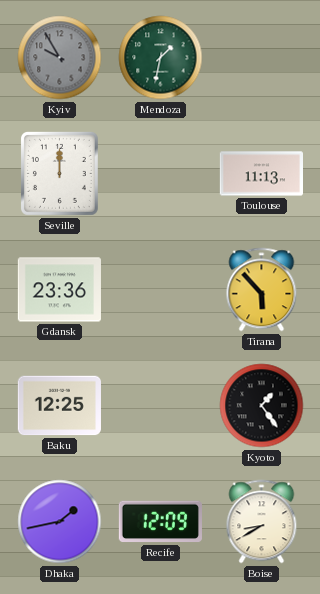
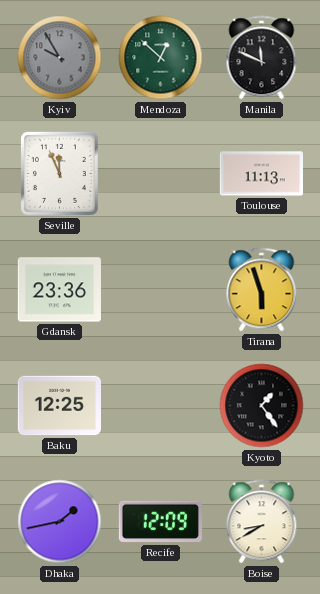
Mendoza: 1:32 -> 12:52 (161, 58)
Manila: none -> 11:49 (262, 58)
Seville: 12:00 -> 11:56 (59, 173)
Tirana: 5:53 -> 5:57 (262, 290)
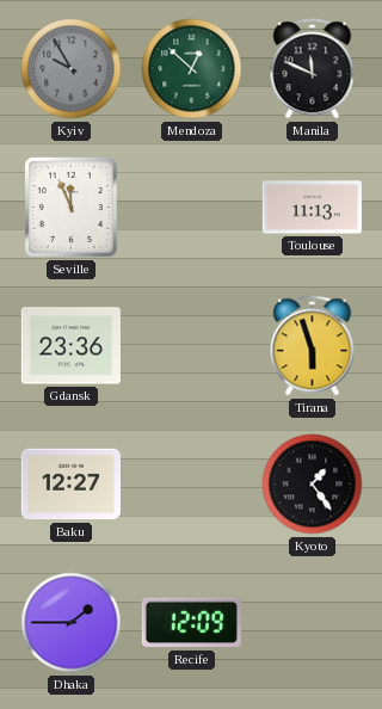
Baku: 12:25 -> 12:27 (70, 485)
Dhaka: 1:43 -> 1:45 (72, 623)
Boise: 8:40 -> none (262, 522)
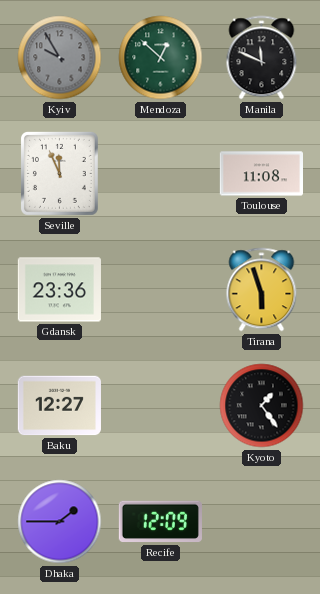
Toulouse: 11:13 -> 11:08 (261, 174)
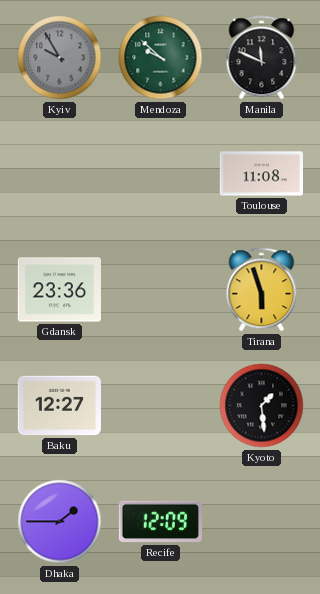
Mendoza: 12:52 -> 9:52 (161, 58)
Seville: 11:56 -> none (59, 173)
Kyoto: 1:24 -> 1:29 (262, 406)
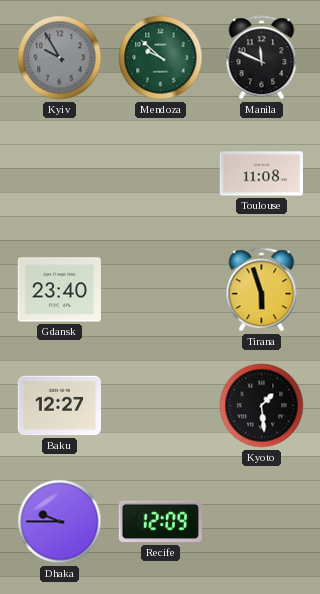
Gdansk: 23:36 -> 23:40 (59, 290)
Dhaka: 1:45 -> 9:45 (60, 522)
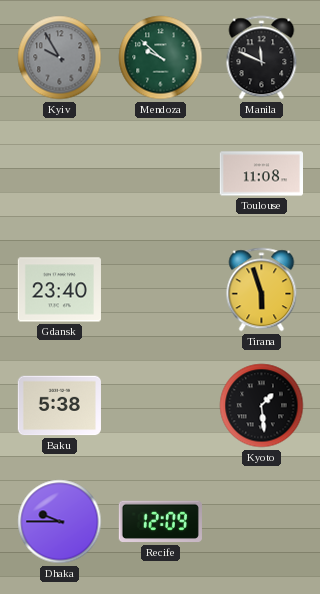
Baku: 12:27 -> 5:38 (59, 406)
